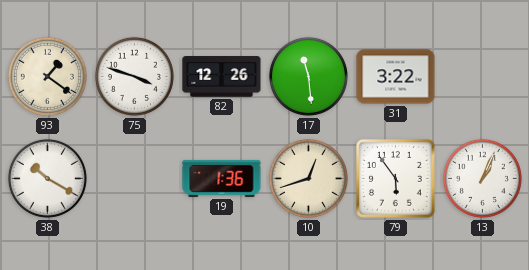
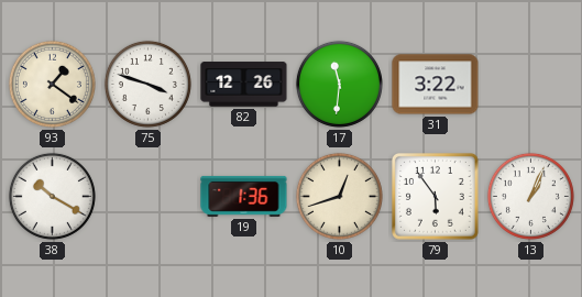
17: 11:29 -> 11:31 (339, 84)
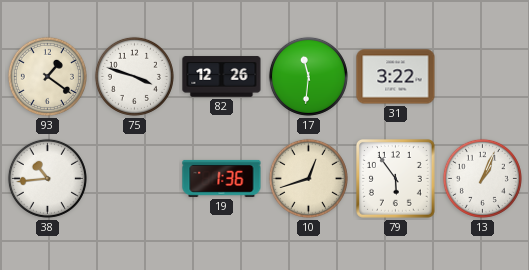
38: 10:20 -> 10:44 (47, 178)
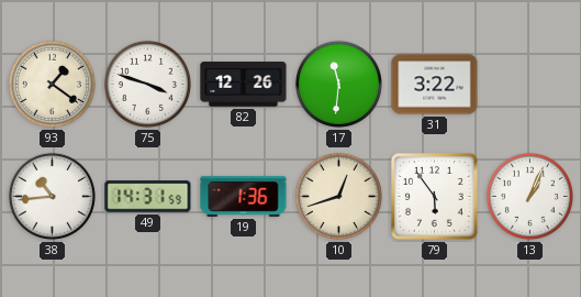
49: none -> 14:31 (148, 197)
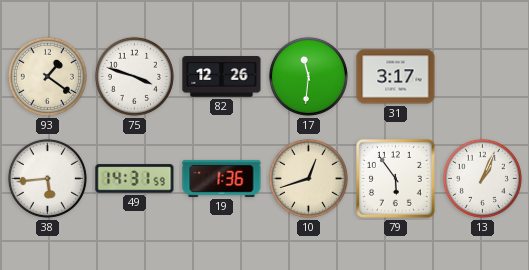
31: 3:22 -> 3:17 (396, 77)
38: 10:44 -> 5:44 (47, 178)
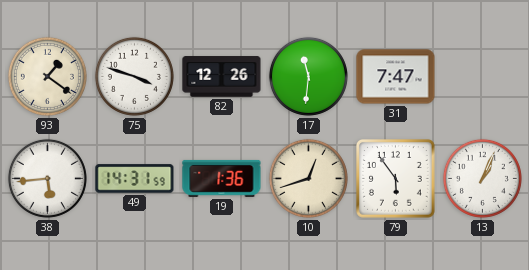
31: 3:17 -> 7:47 (396, 77)
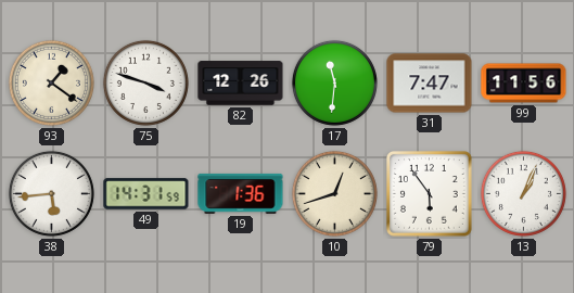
99: none -> 11:56 (524, 84)
